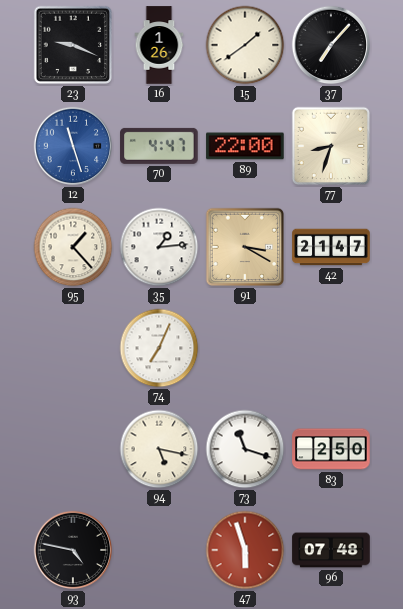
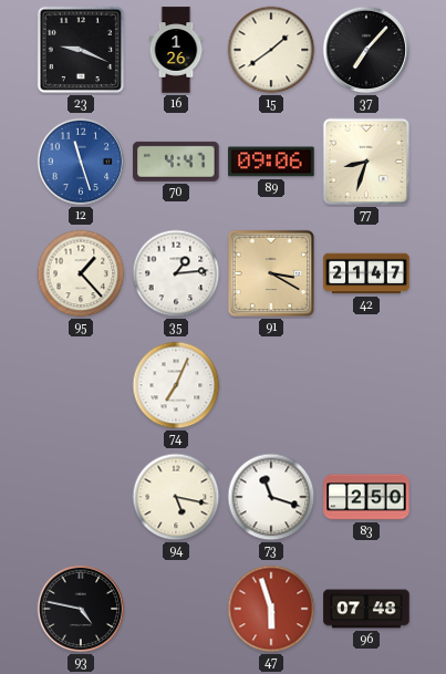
89: 22:00 -> 09:06 (271, 162)
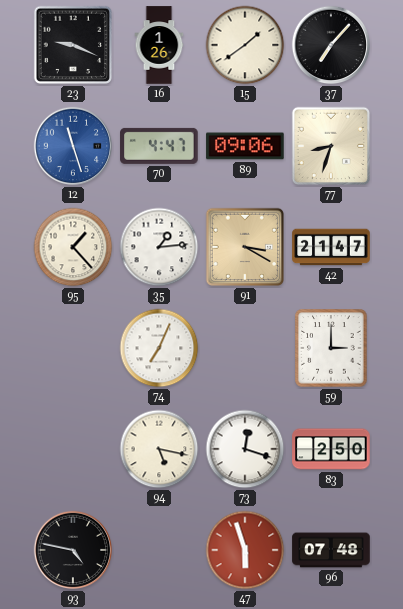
59: none -> 3:00 (331, 348)
73: 11:18 -> 12:18 (245, 449)
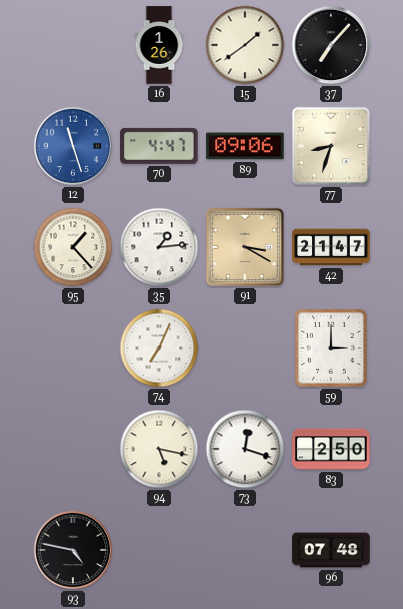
23: 9:19 -> none (73, 45)
47: 5:57 -> none (245, 550)
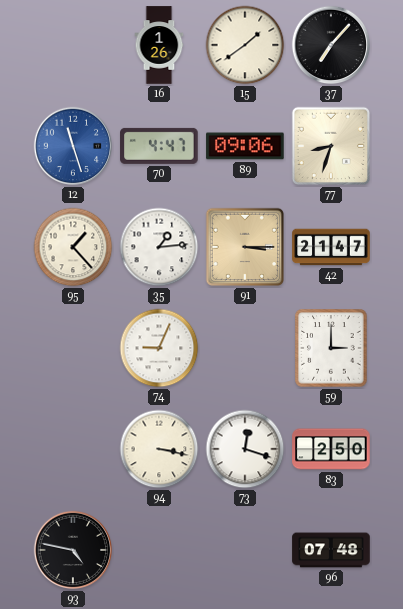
91: 3:20 -> 3:15 (245, 247)
74: 7:04 -> 9:04 (159, 348)
94: 5:17 -> 3:17 (159, 449)
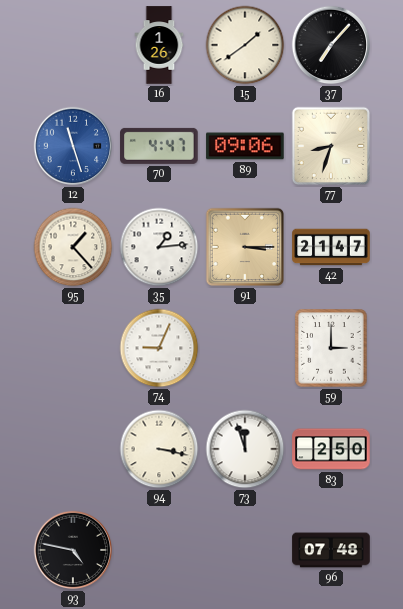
73: 12:18 -> 11:57 (245, 449)
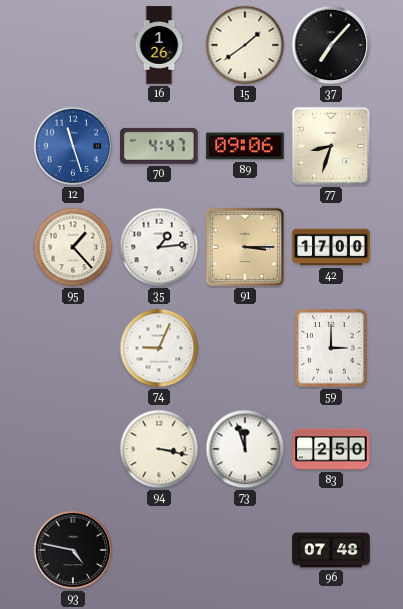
42: 21:47 -> 17:00 (331, 247)
